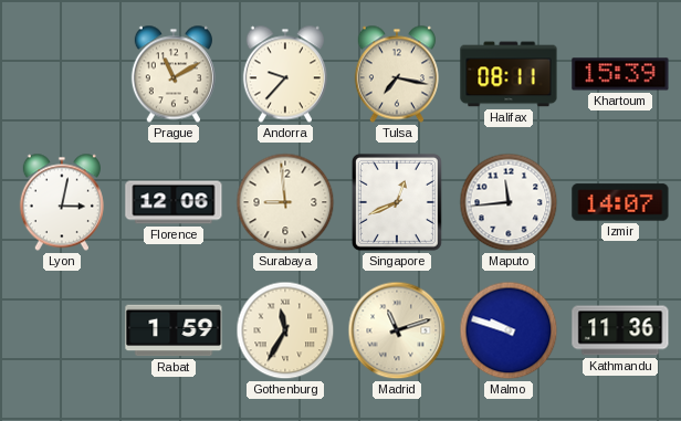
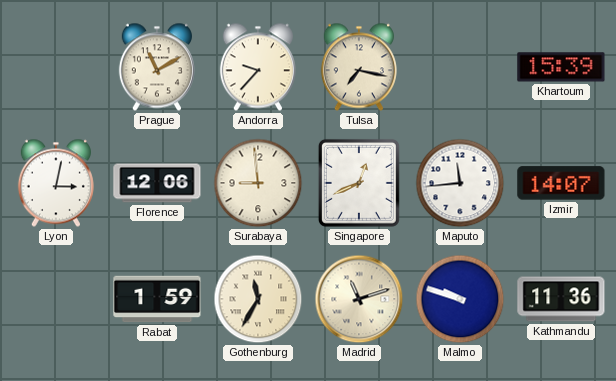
Halifax: 08:11 -> none (509, 74)
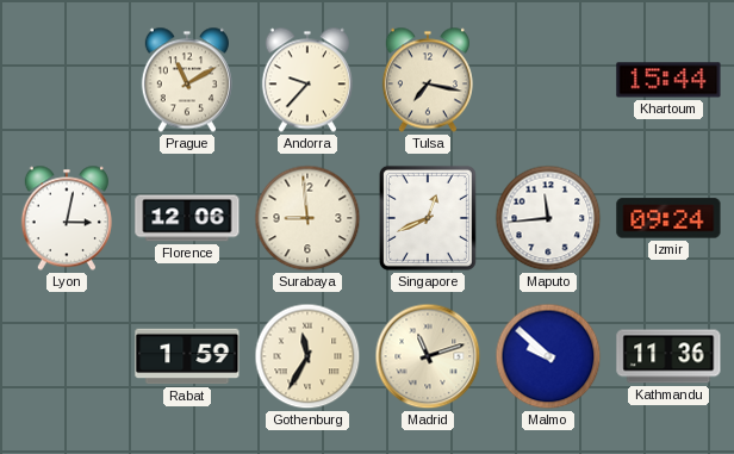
Khartoum: 15:39 -> 15:44 (668, 80)
Izmir: 14:07 -> 09:24 (668, 218)
Malmo: 9:48 -> 9:52 (548, 356)
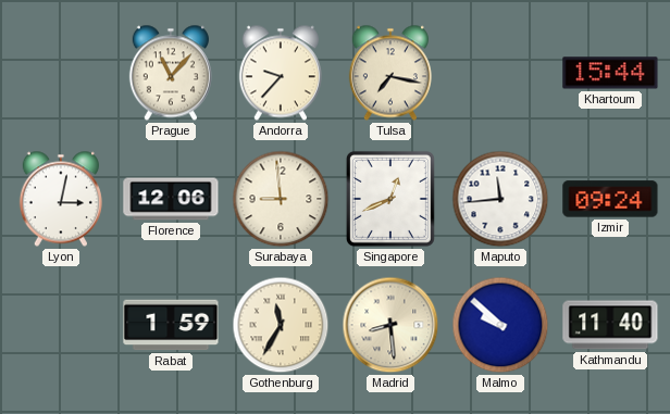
Prague: 11:10 -> 11:07 (171, 73)
Madrid: 11:12 -> 8:29 (390, 325)
Kathmandu: 11:36 -> 11:40 (610, 325)
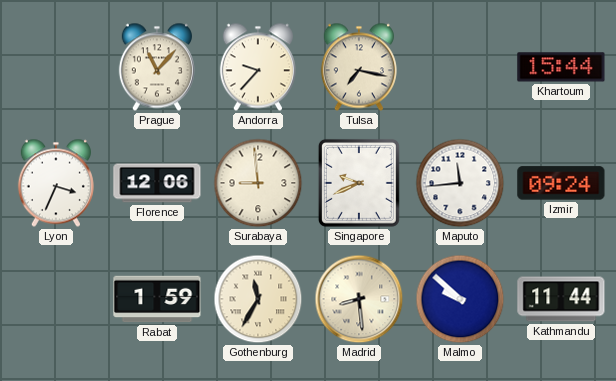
Lyon: 3:02 -> 3:34 (56, 183)
Singapore: 12:41 -> 9:41 (359, 183)
Kathmandu: 11:40 -> 11:44 (561, 299)
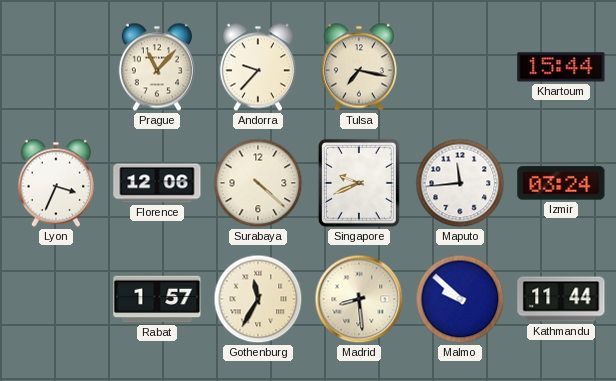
Surabaya: 8:59 -> 4:22 (258, 183)
Izmir: 09:24 -> 03:24 (561, 183)
Rabat: 1:59 -> 1:57 (157, 299)
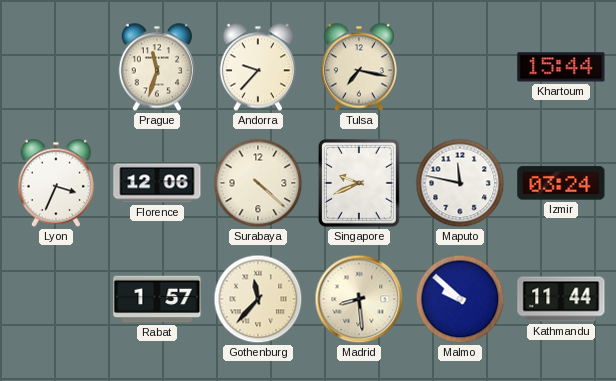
Prague: 11:07 -> 11:33 (157, 67)
Maputo: 11:44 -> 11:47 (460, 183)
Gothenburg: 11:35 -> 11:37 (258, 299)
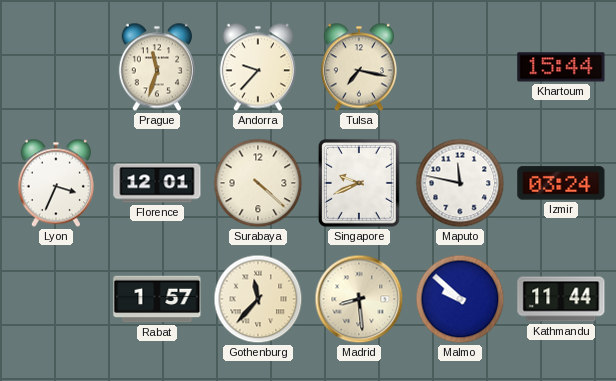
Florence: 12:06 -> 12:01 (157, 183)
